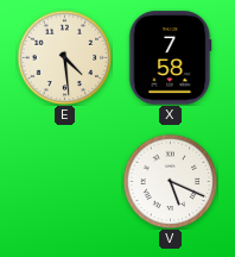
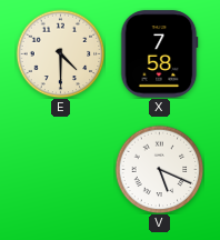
E: 4:29 -> 4:30 (60, 53)
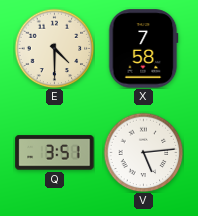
Q: none -> 3:51 (55, 153)
V: 5:19 -> 5:14 (143, 152)
